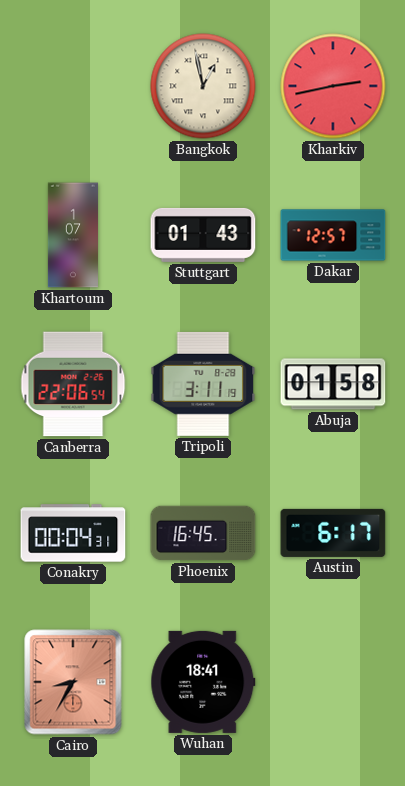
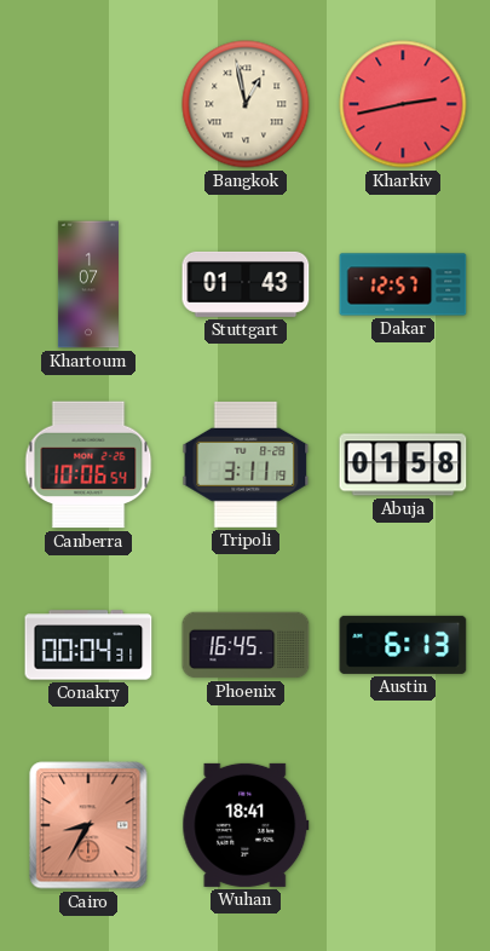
Canberra: 22:06 -> 10:06 (88, 465)
Austin: 6:17 -> 6:13 (403, 645)
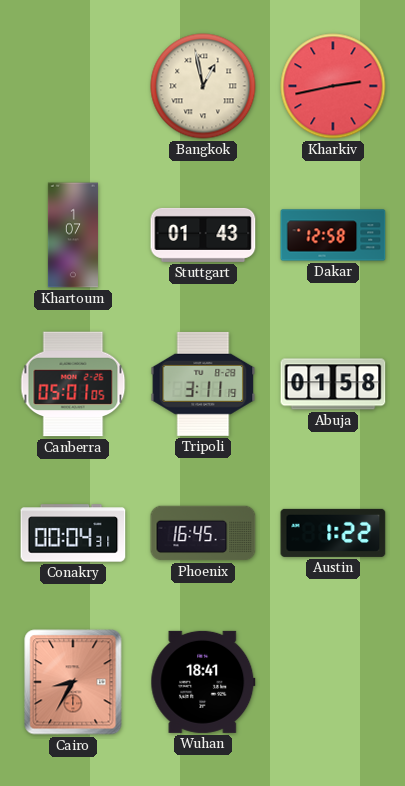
Dakar: 12:57 -> 12:58 (333, 235)
Canberra: 10:06 -> 05:01 (73, 384)
Austin: 6:13 -> 1:22 (333, 533)
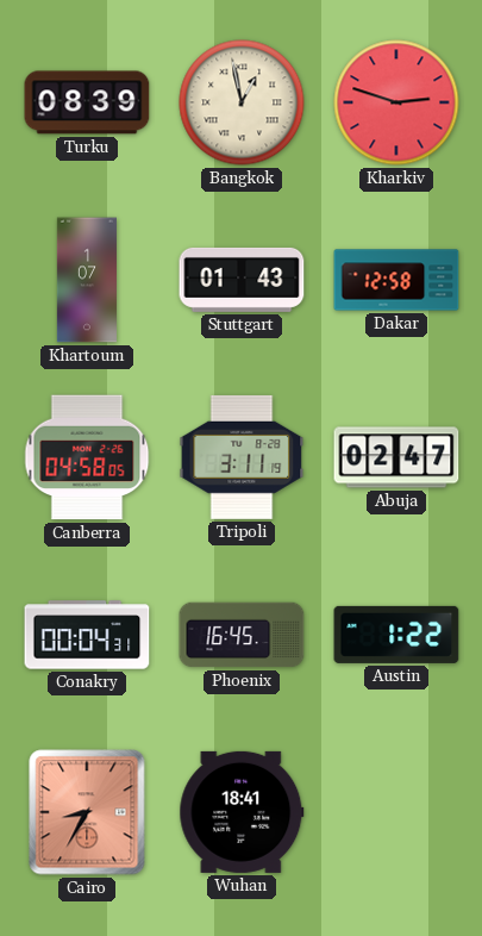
Turku: none -> 08:39 (87, 102)
Kharkiv: 2:43 -> 2:48 (396, 102)
Canberra: 05:01 -> 04:58 (87, 457)
Abuja: 01:58 -> 02:47 (396, 457)
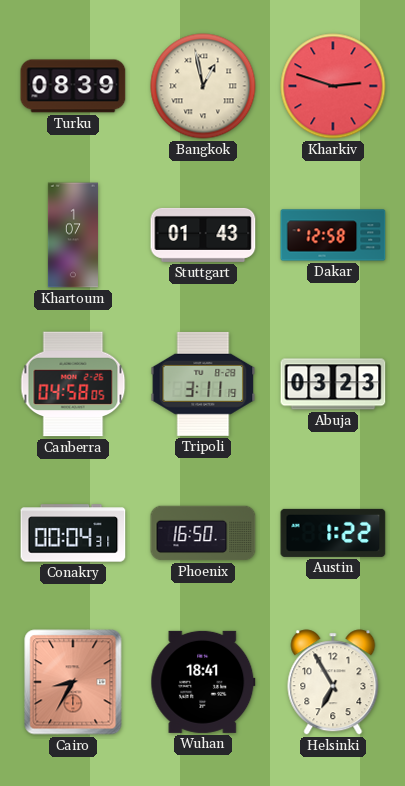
Abuja: 02:47 -> 03:23 (333, 384)
Phoenix: 16:45 -> 16:50 (203, 533)
Helsinki: none -> 6:55 (333, 682)
